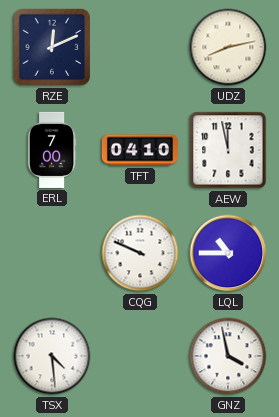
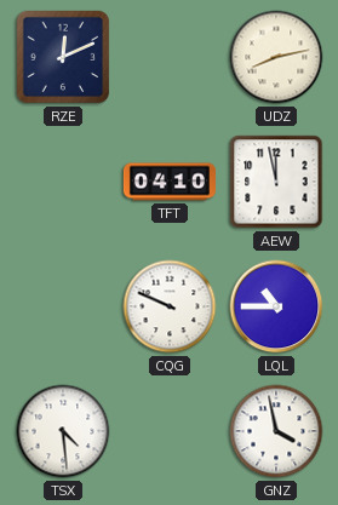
ERL: 7:00 -> none (52, 150)
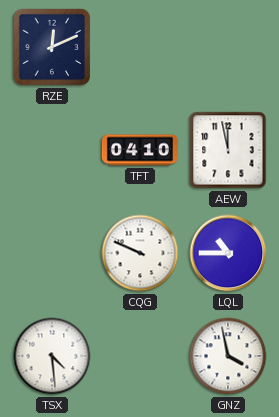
UDZ: 8:13 -> none (276, 57)
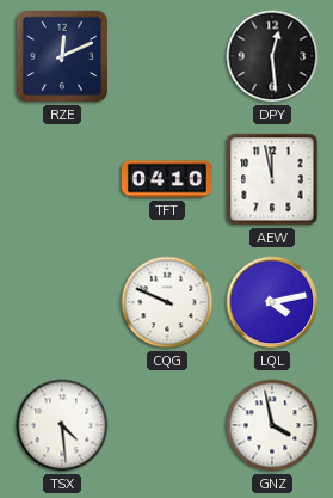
DPY: none -> 12:29 (272, 56)
LQL: 10:45 -> 4:13 (272, 302)
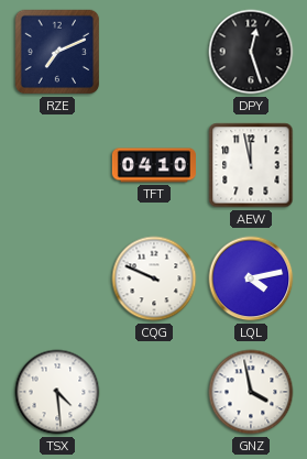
RZE: 12:11 -> 7:11 (57, 52)
DPY: 12:29 -> 12:27 (251, 52)
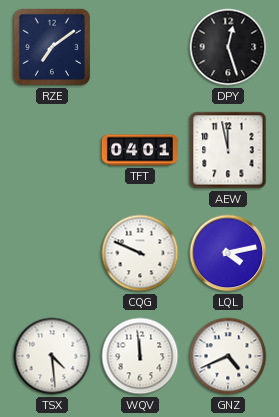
RZE: 7:11 -> 7:09 (52, 47)
TFT: 04:10 -> 04:01 (140, 150)
WQV: none -> 11:59 (140, 356)
GNZ: 3:58 -> 4:41 (228, 356)
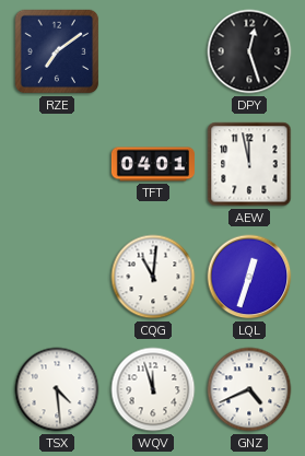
CQG: 9:49 -> 11:01 (153, 277)
LQL: 4:13 -> 12:33 (249, 277)
WQV: 11:59 -> 11:57 (153, 389)
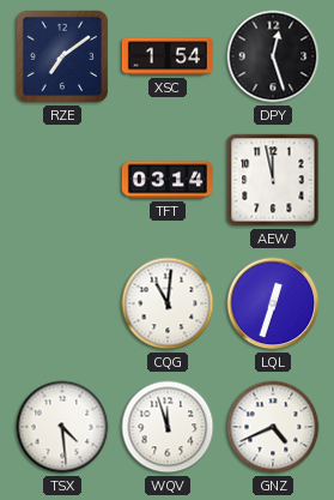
XSC: none -> 1:54 (168, 56)
TFT: 04:01 -> 03:14 (168, 180)
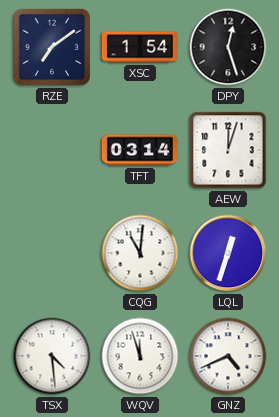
AEW: 11:58 -> 12:03 (228, 150)
